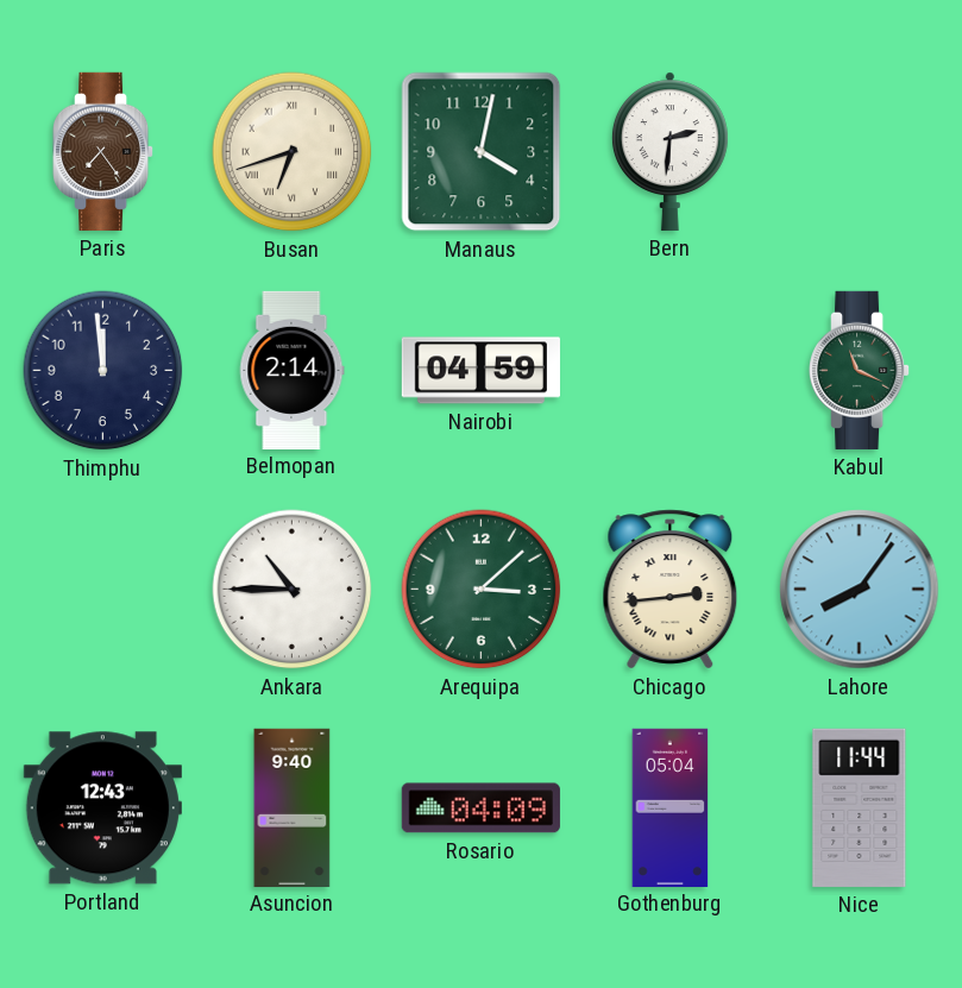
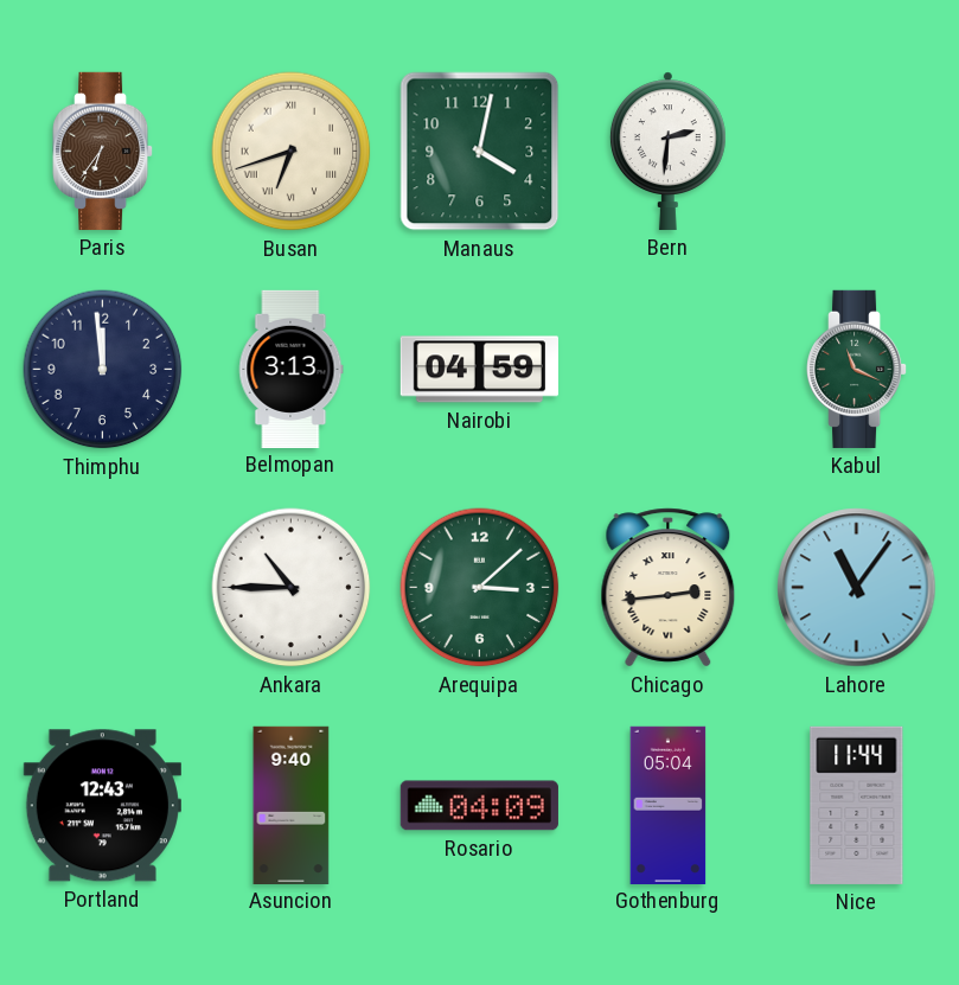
Paris: 7:24 -> 6:36 (104, 151)
Belmopan: 2:14 -> 3:13 (292, 369)
Lahore: 8:06 -> 11:06 (857, 588)
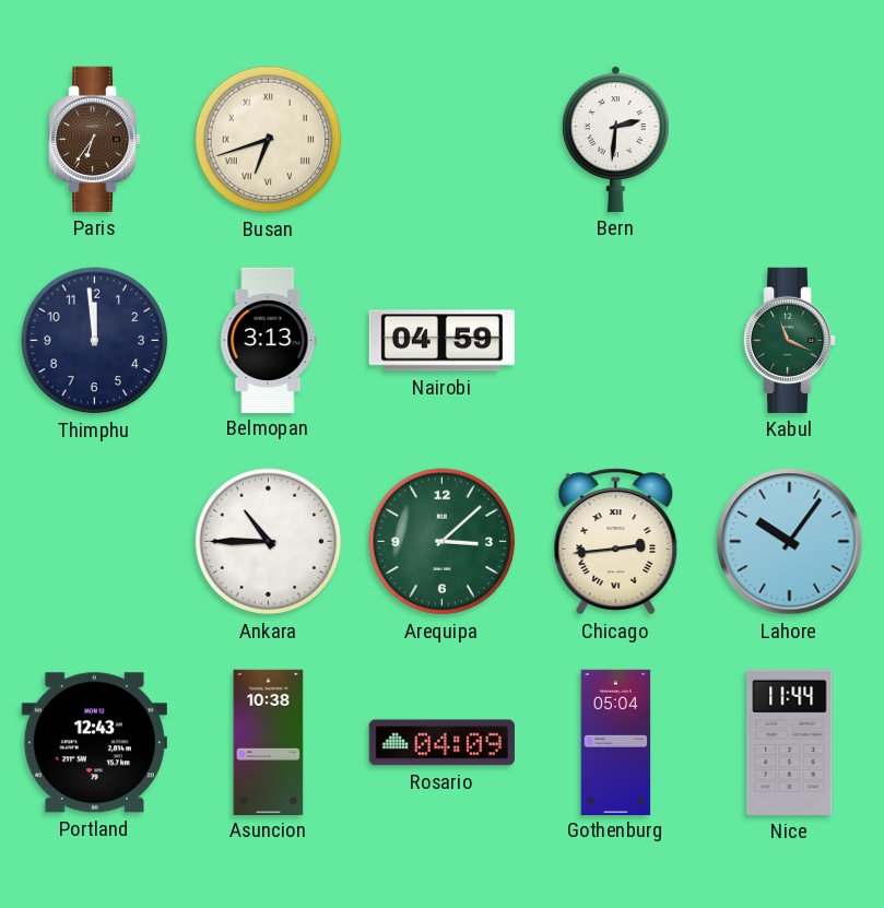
Manaus: 4:02 -> none (480, 152)
Lahore: 11:06 -> 10:06 (790, 542)
Asuncion: 9:40 -> 10:38 (269, 742)
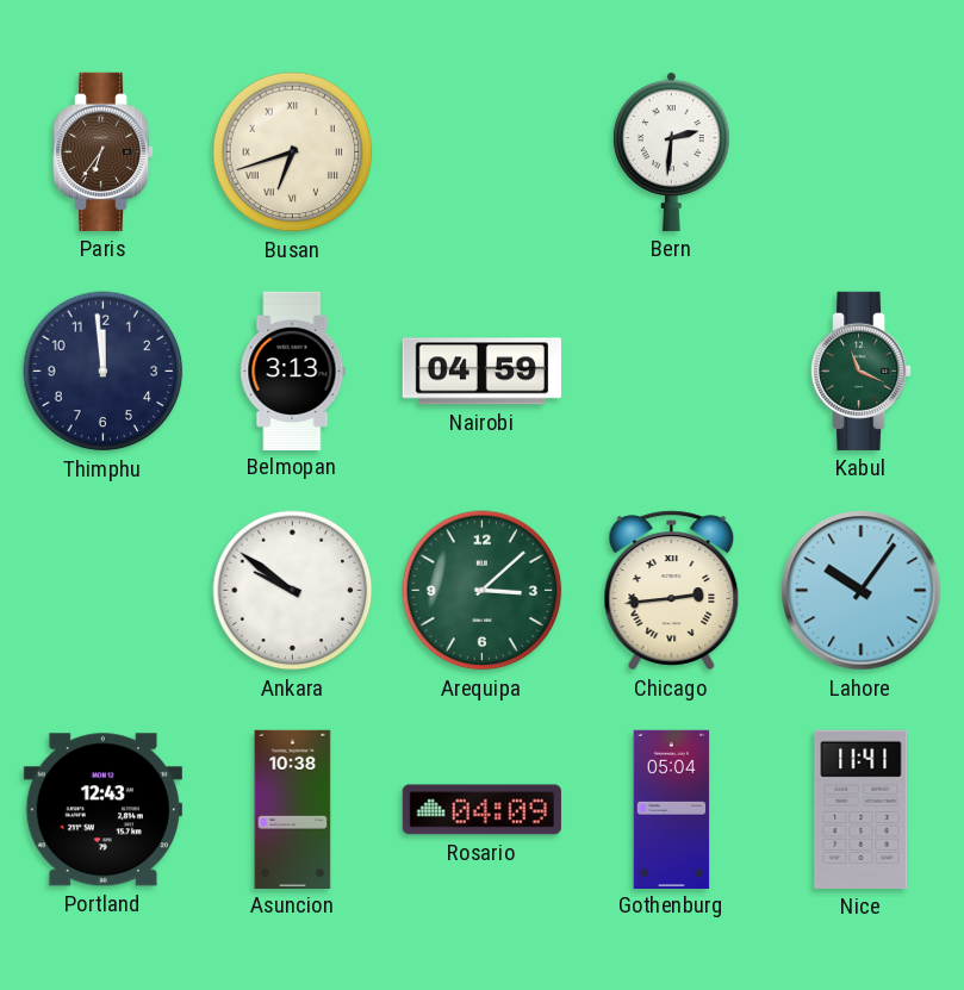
Ankara: 10:45 -> 9:51 (293, 591)
Nice: 11:44 -> 11:41 (862, 809)
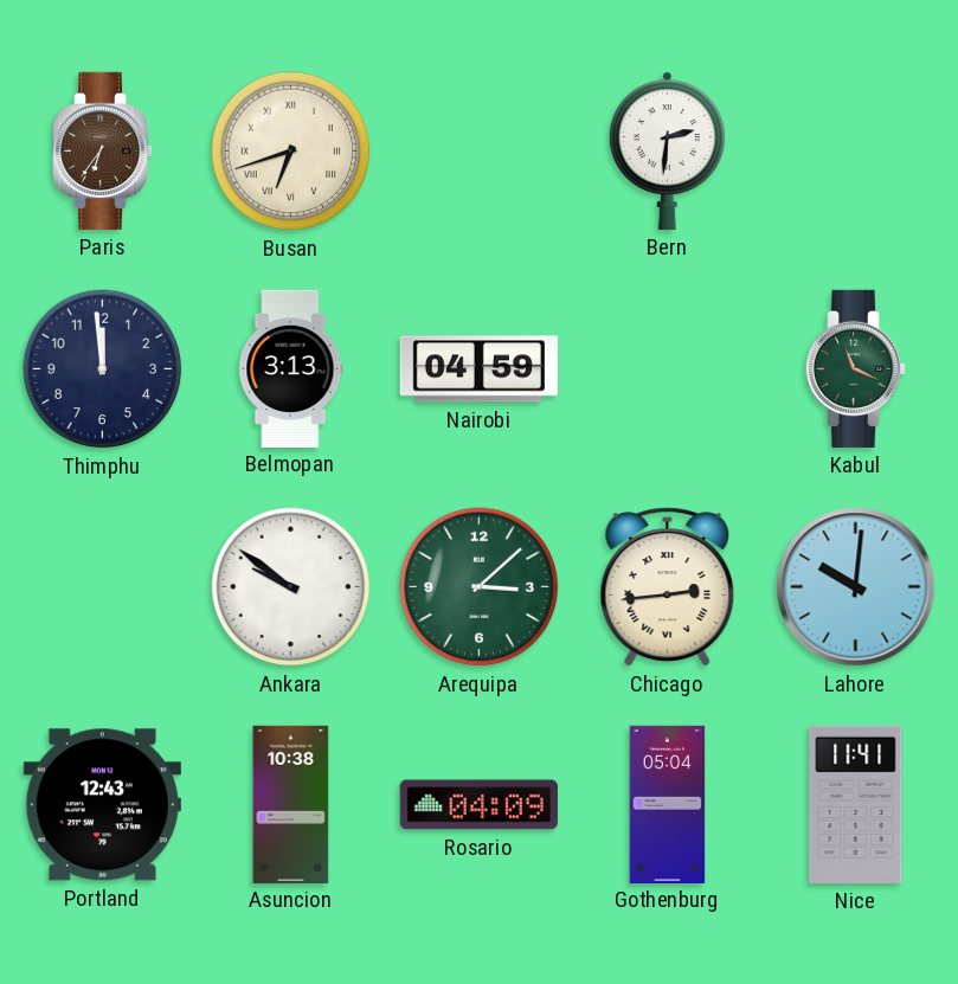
Lahore: 10:06 -> 10:01 (856, 587)
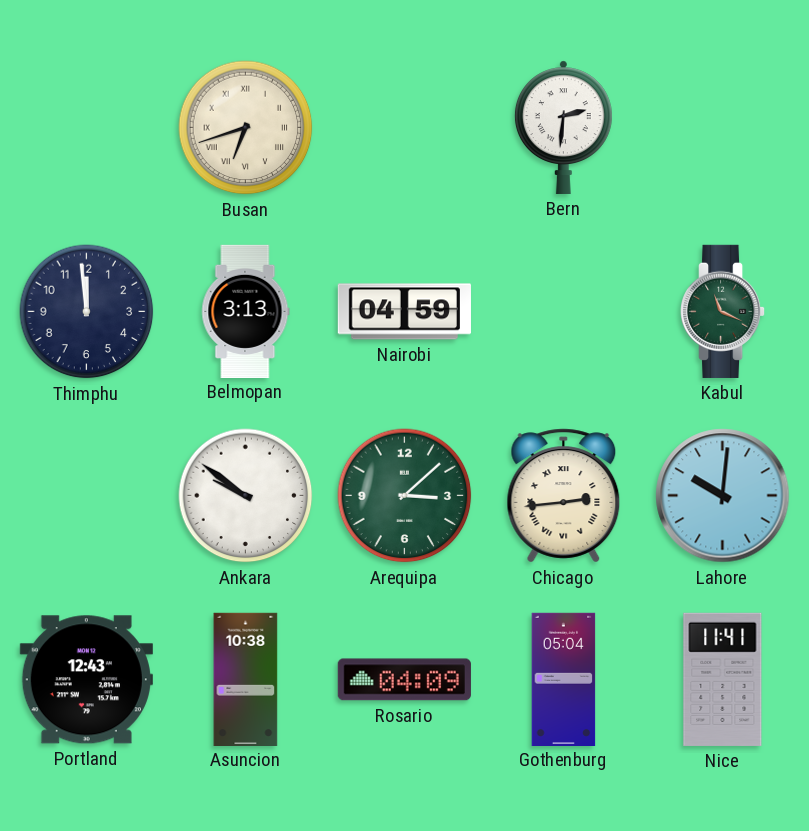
Paris: 6:36 -> none (104, 150)
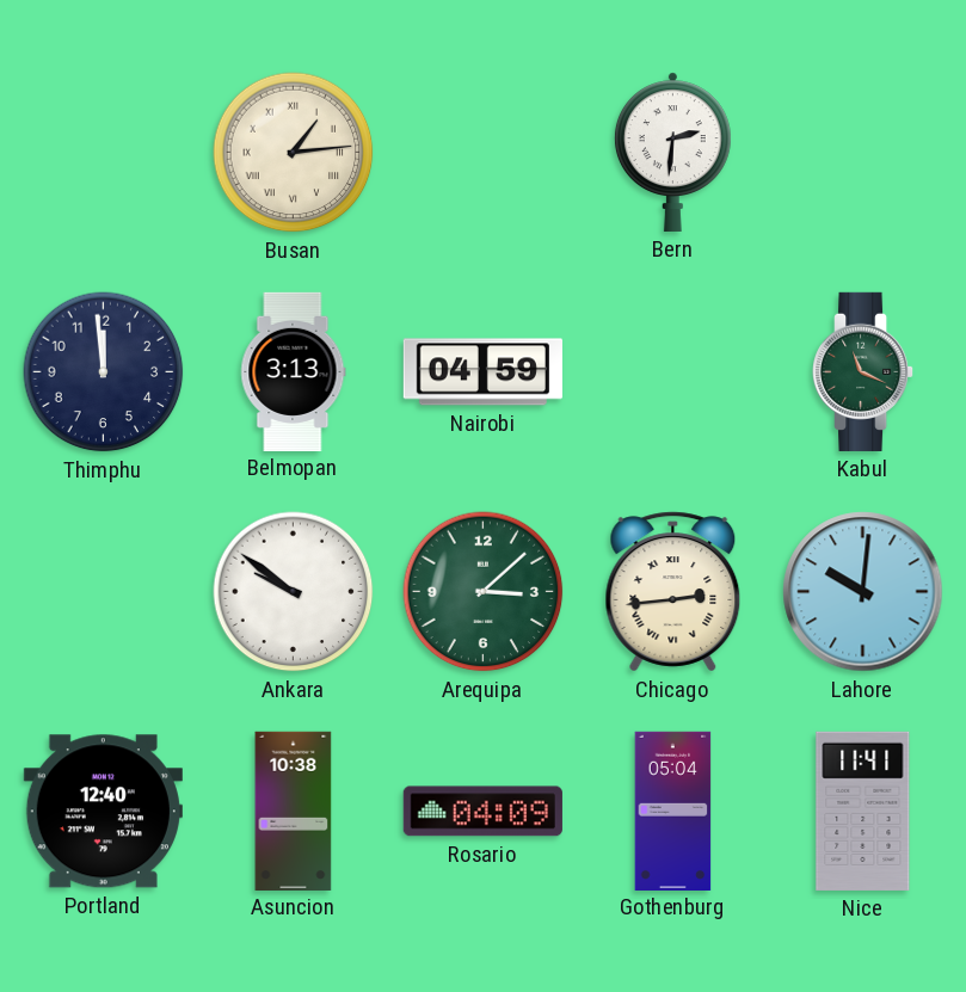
Busan: 6:42 -> 1:14 (294, 153)
Portland: 12:43 -> 12:40 (103, 812)
